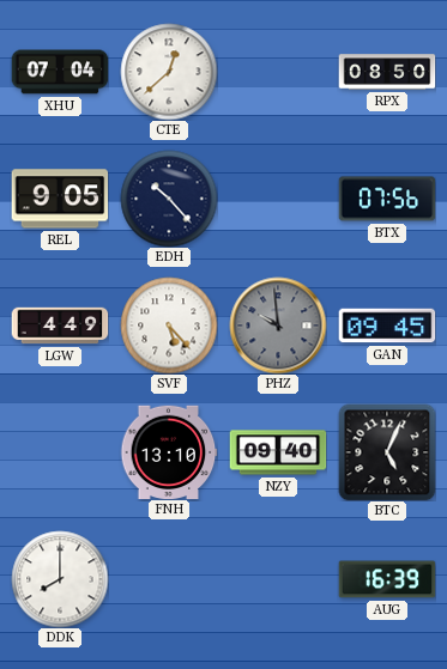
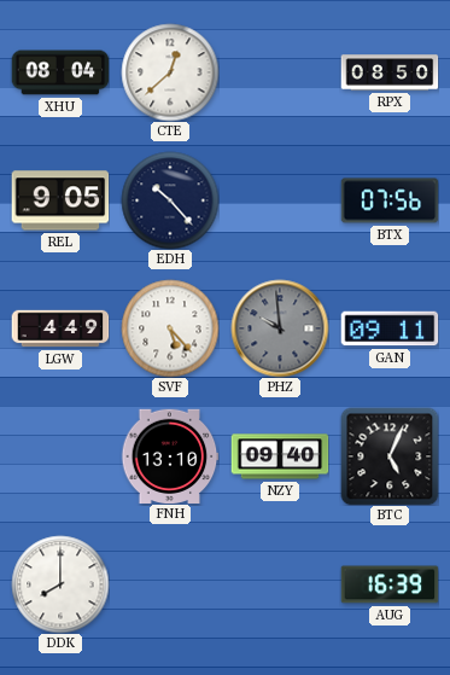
XHU: 07:04 -> 08:04 (60, 72)
GAN: 09:45 -> 09:11 (390, 328)
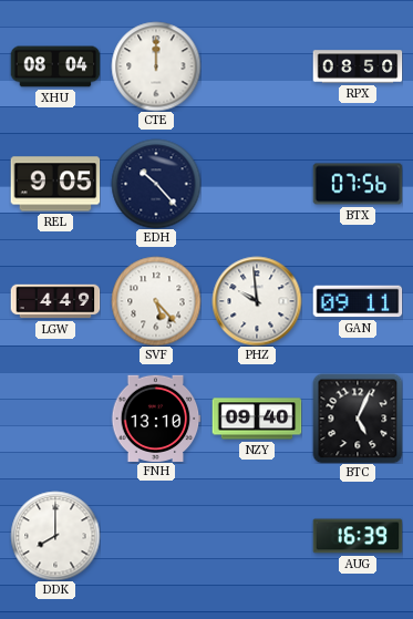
CTE: 12:38 -> 12:00 (156, 66)
PHZ dial: grey -> white (257, 301)
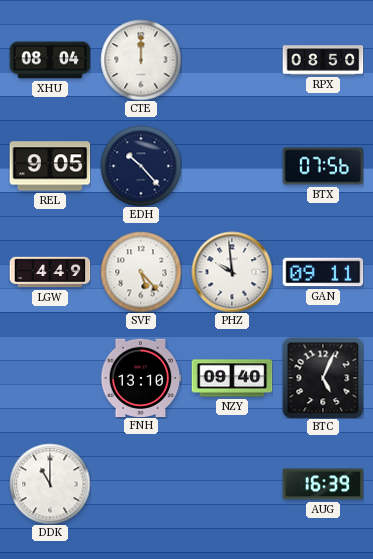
DDK: 8:00 -> 11:00 (50, 484)
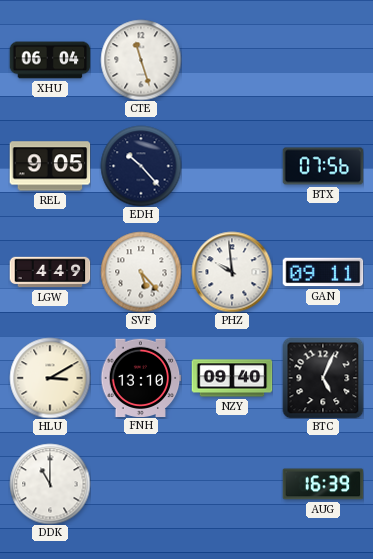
XHU: 08:04 -> 06:04 (50, 60)
CTE: 12:00 -> 11:27 (141, 60)
RPX: 08:50 -> none (323, 60)
HLU: none -> 3:10 (50, 378)
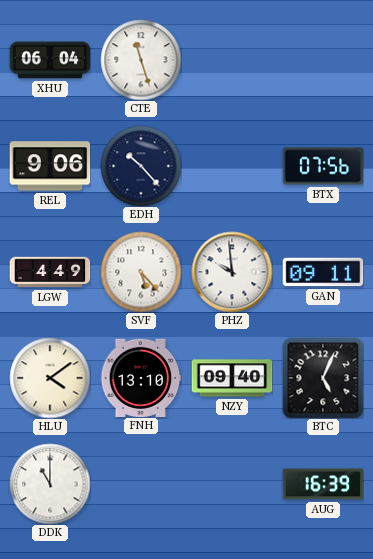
REL: 9:05 -> 9:06 (50, 166)
HLU: 3:10 -> 4:09 (50, 378)
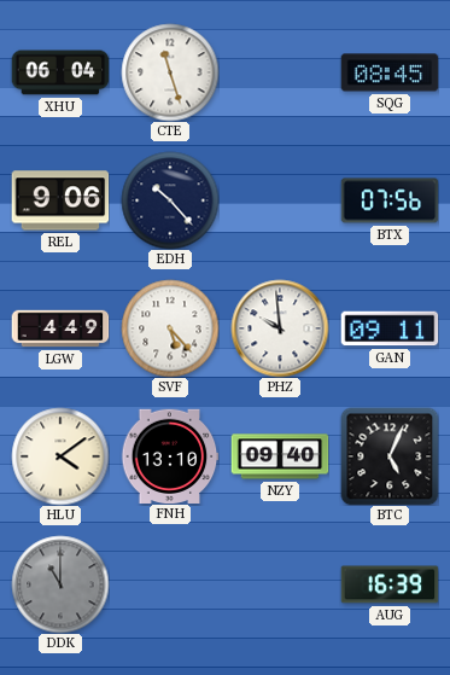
SQG: none -> 08:45 (390, 72)
DDK dial: white -> grey (60, 584)
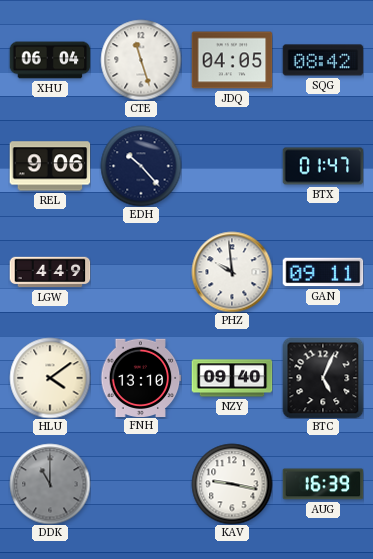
JDQ: none -> 04:05 (232, 60)
SQG: 08:45 -> 08:42 (323, 60)
BTX: 07:56 -> 01:47 (323, 166)
SVF: 5:23 -> none (170, 328)
KAV: none -> 9:17 (232, 484)
